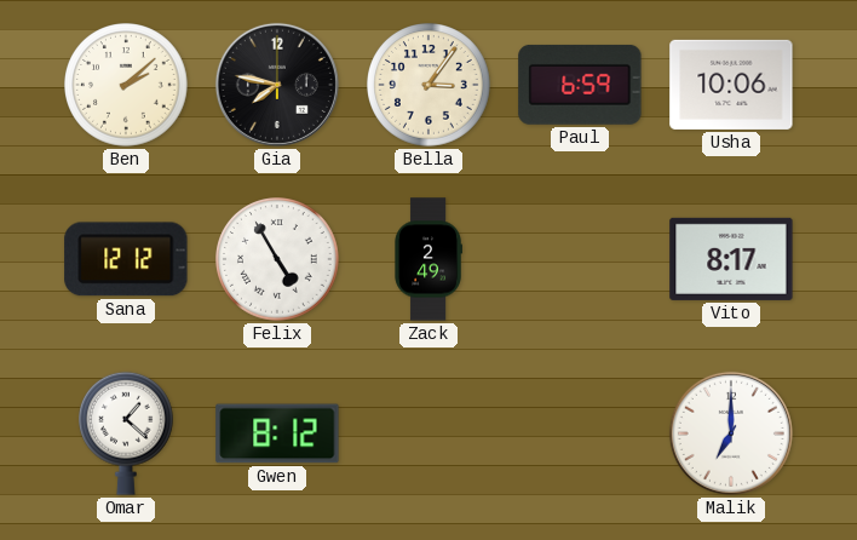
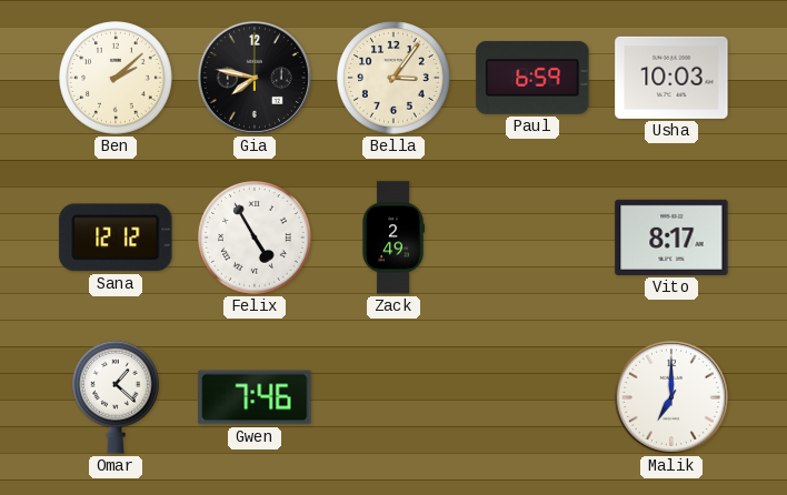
Usha: 10:06 -> 10:03 (671, 78)
Gwen: 8:12 -> 7:46 (255, 397)
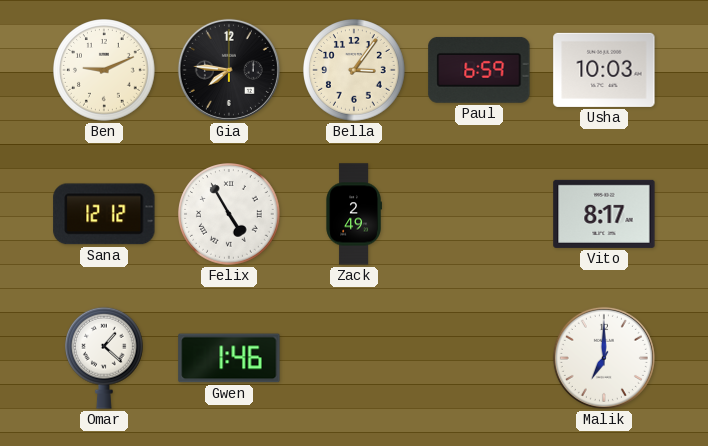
Ben: 2:08 -> 9:11 (104, 70)
Gia: 7:47 -> 7:46 (229, 70)
Gwen: 7:46 -> 1:46 (229, 358)
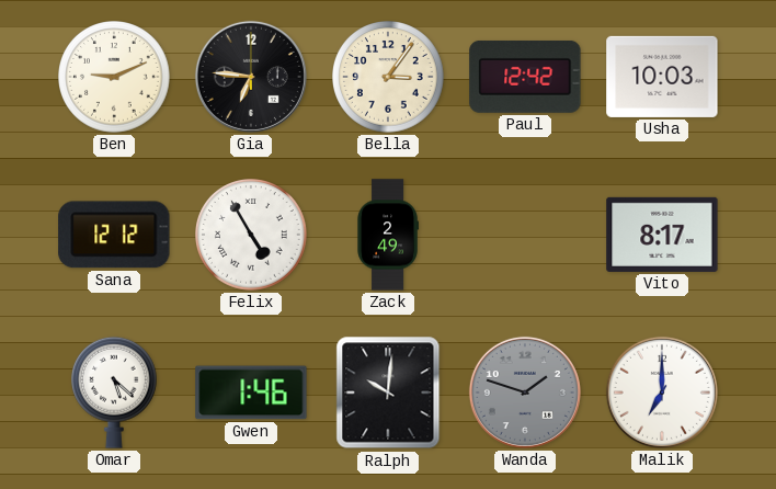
Gia: 7:46 -> 6:46 (251, 77)
Paul: 6:59 -> 12:42 (525, 77)
Omar: 1:22 -> 5:22 (115, 393)
Ralph: none -> 10:01 (388, 393)
Wanda: none -> 1:48 (525, 393)
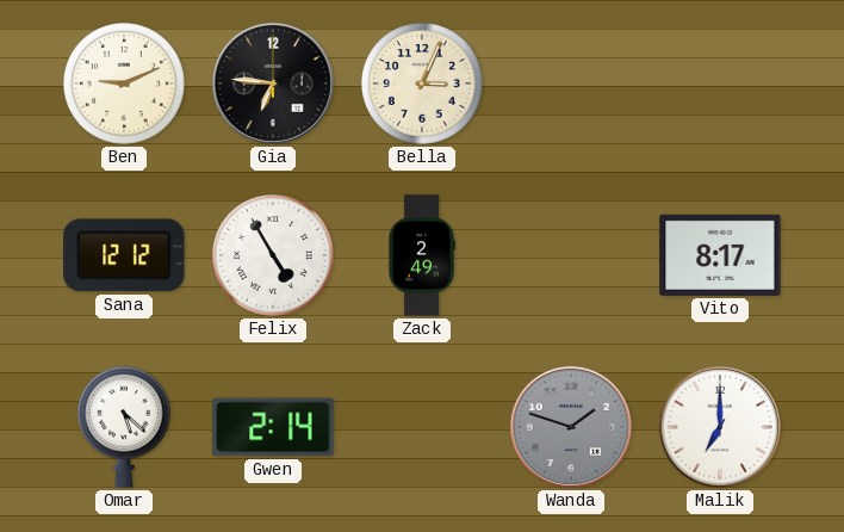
Bella: 3:06 -> 3:04 (422, 83)
Paul: 12:42 -> none (525, 77)
Usha: 10:03 -> none (662, 77)
Gwen: 1:46 -> 2:14 (273, 427)
Ralph: 10:01 -> none (388, 393)
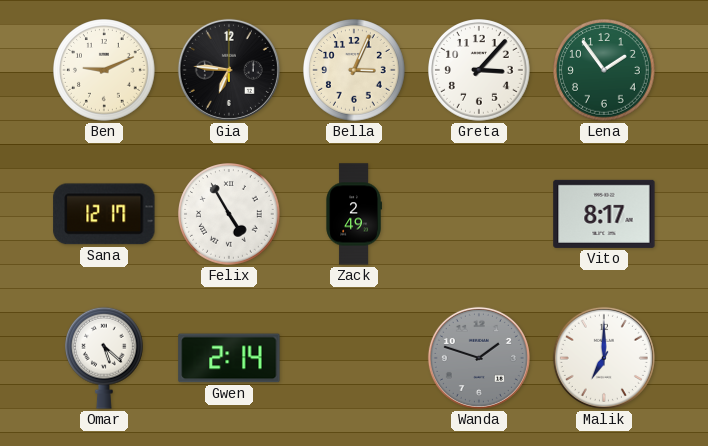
Greta: none -> 3:07 (479, 70)
Lena: none -> 1:54 (604, 70)
Sana: 12:12 -> 12:17 (104, 214)
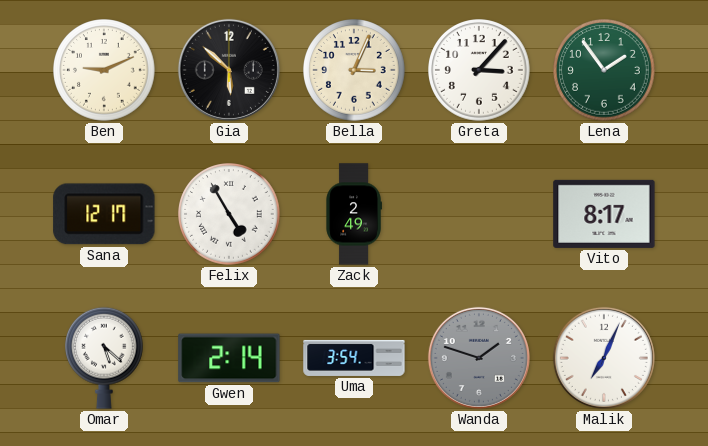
Gia: 6:46 -> 5:52 (229, 70)
Uma: none -> 3:54 (354, 358)
Malik: 7:00 -> 7:04 (604, 358)
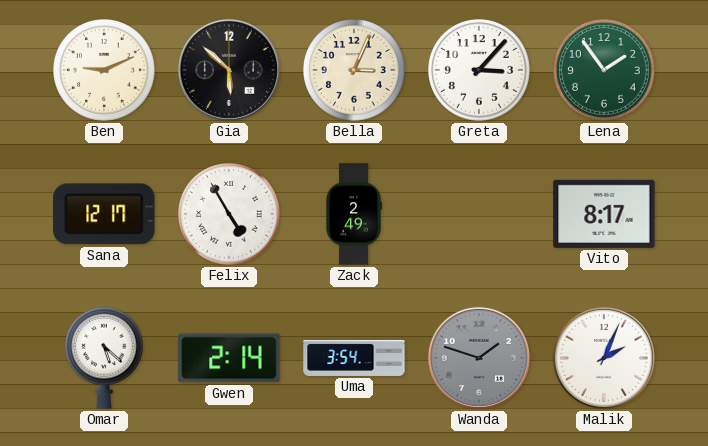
Malik: 7:04 -> 2:04 (604, 358)
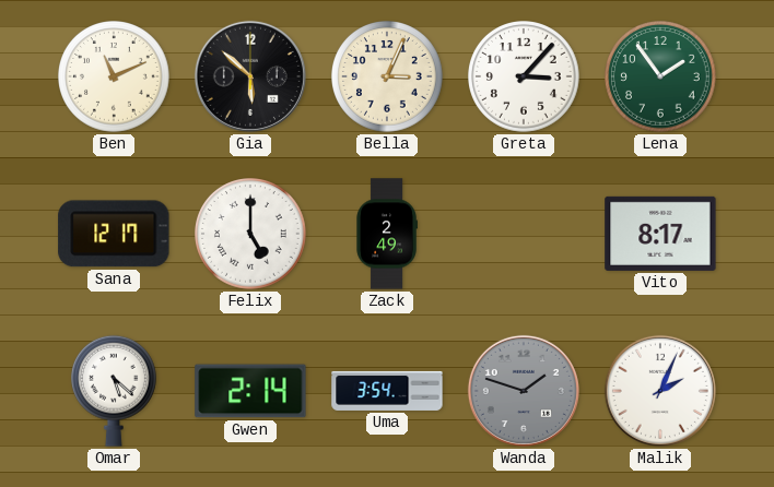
Ben: 9:11 -> 11:11 (114, 76)
Felix: 4:55 -> 5:00 (250, 234)
